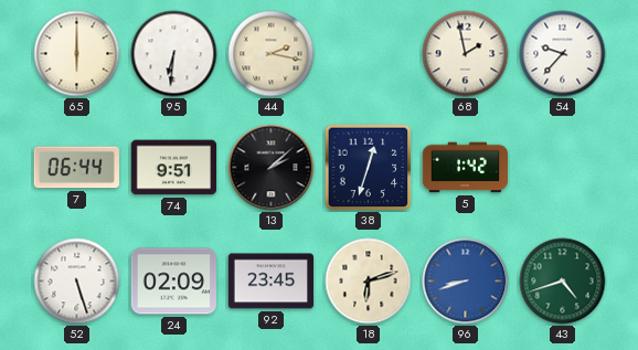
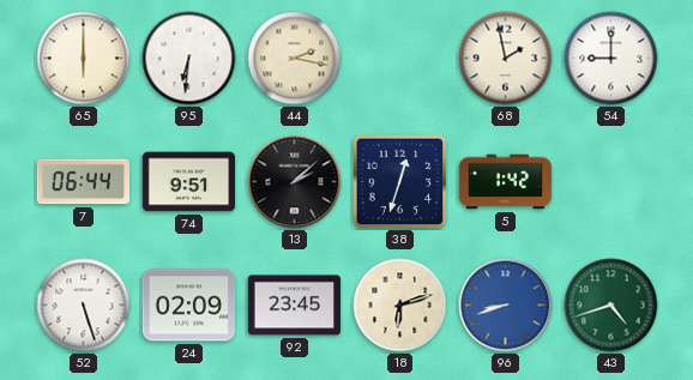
54: 9:37 -> 9:00 (611, 59)
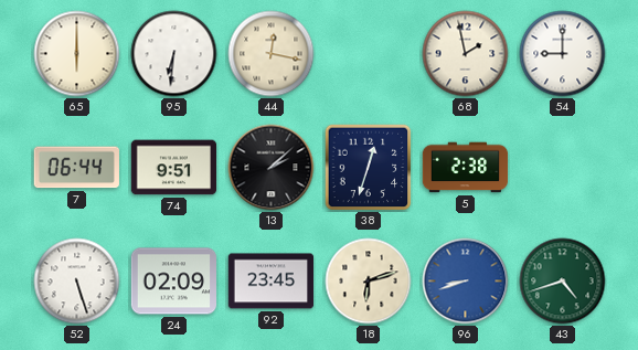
44: 2:17 -> 12:17 (272, 54)
5: 1:42 -> 2:38 (466, 168)
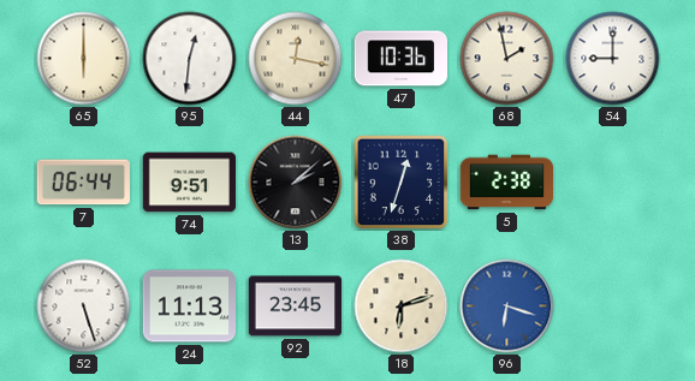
95: 6:31 -> 12:31 (190, 59)
47: none -> 10:36 (400, 59)
24: 02:09 -> 11:13 (190, 306)
96: 8:42 -> 6:18 (507, 306)
43: 4:42 -> none (563, 282)
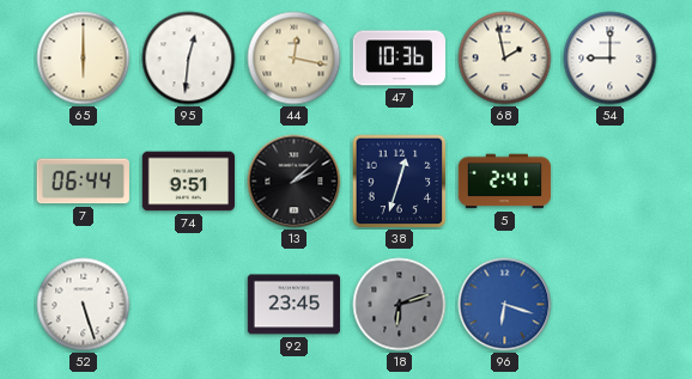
5: 2:38 -> 2:41 (505, 182)
24: 11:13 -> none (190, 306)
18 dial: cream -> grey (400, 305)
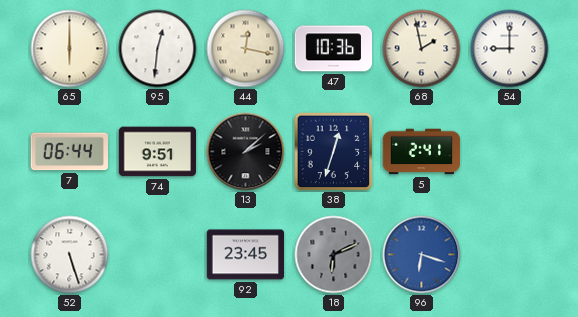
18: 6:12 -> 6:11 (334, 255)
